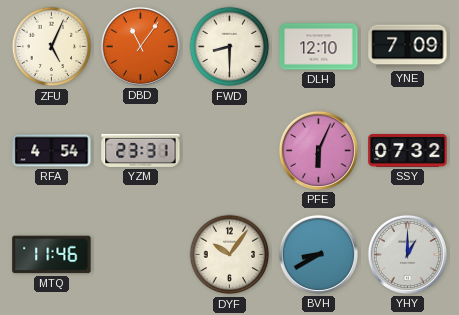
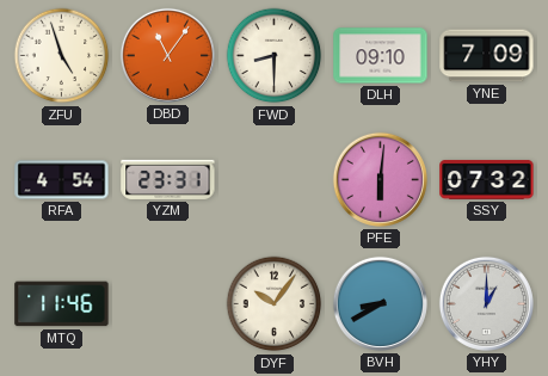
ZFU: 5:04 -> 4:57 (62, 56)
DLH: 12:10 -> 09:10 (381, 56)
PFE: 6:04 -> 6:01 (380, 179)
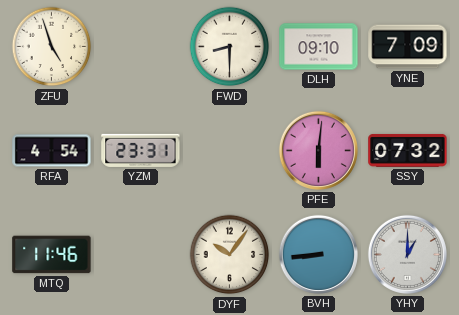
DBD: 11:06 -> none (167, 55)
BVH: 8:40 -> 8:44 (318, 254)
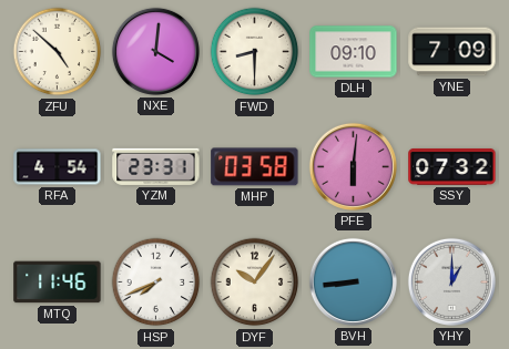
ZFU: 4:57 -> 4:52 (58, 52)
NXE: none -> 4:01 (155, 51)
MHP: none -> 03:58 (255, 167)
HSP: none -> 7:41 (156, 283)
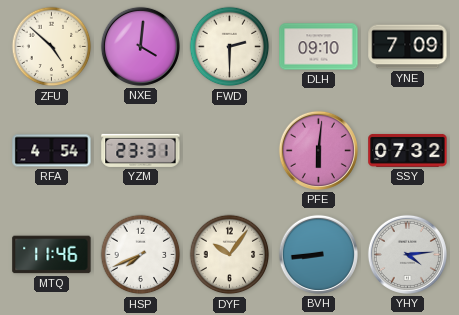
FWD: 8:30 -> 2:30 (230, 47)
MHP: 03:58 -> none (255, 167)
YHY: 1:00 -> 4:14 (407, 254)
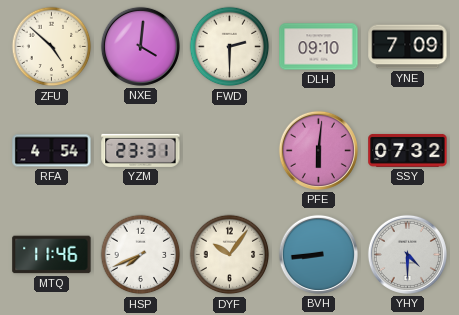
YHY: 4:14 -> 4:30 (407, 254)
